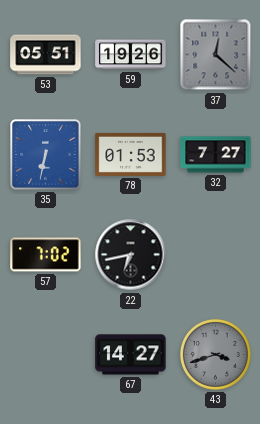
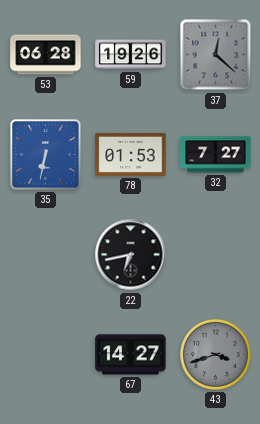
53: 05:51 -> 06:28 (46, 55)
57: 7:02 -> none (46, 255)
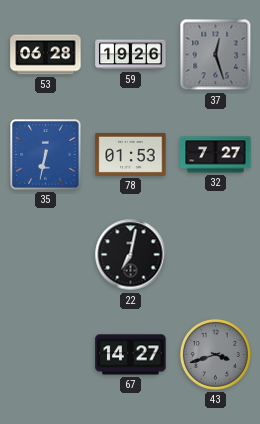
37: 12:22 -> 12:27 (216, 55)
22: 6:43 -> 7:02 (131, 255)
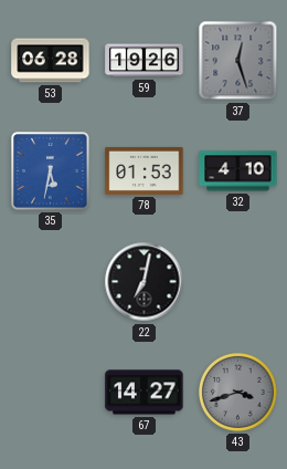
35: 6:32 -> 5:32 (51, 171)
32: 7:27 -> 4:10 (238, 171)
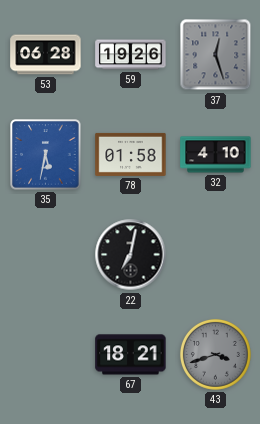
78: 01:53 -> 01:58 (131, 154)
67: 14:27 -> 18:21 (131, 355)
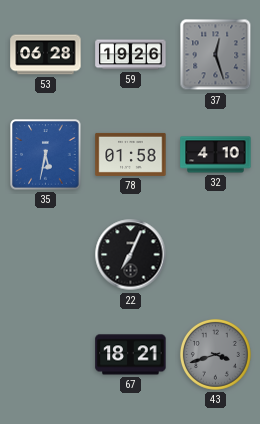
22: 7:02 -> 7:04 (131, 255)
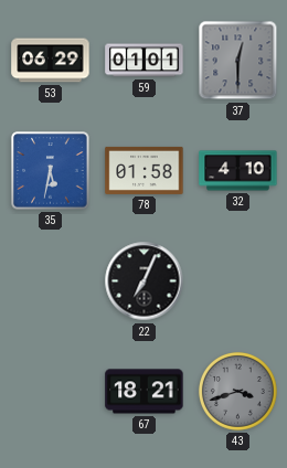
53: 06:28 -> 06:29 (51, 61)
59: 19:26 -> 01:01 (145, 61)
37: 12:27 -> 12:30 (238, 61)
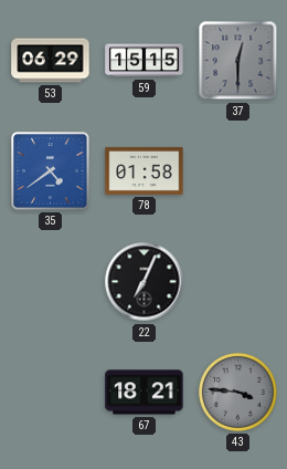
59: 01:01 -> 15:15 (145, 61)
35: 5:32 -> 4:39 (51, 171)
32: 4:10 -> none (238, 171)
43: 3:42 -> 3:46 (237, 392)
